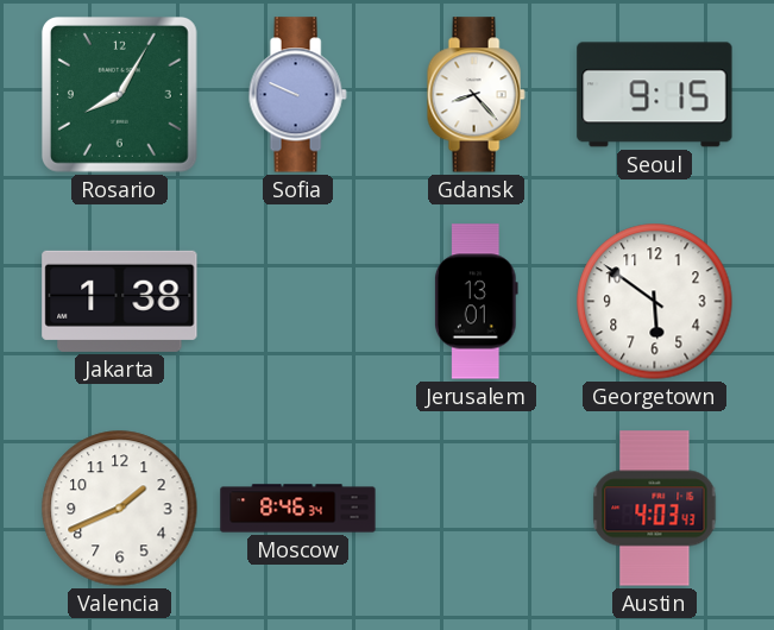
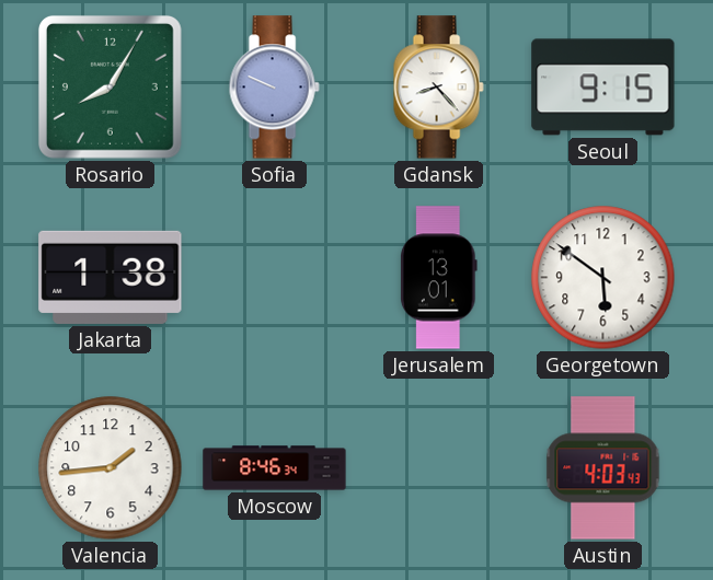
Valencia: 1:41 -> 1:44 (111, 468)
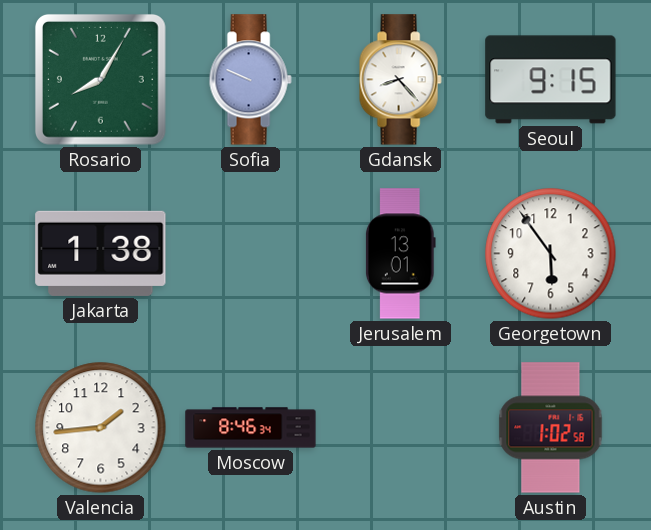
Georgetown: 5:51 -> 5:54 (551, 254)
Austin: 4:03 -> 1:02 (551, 428)
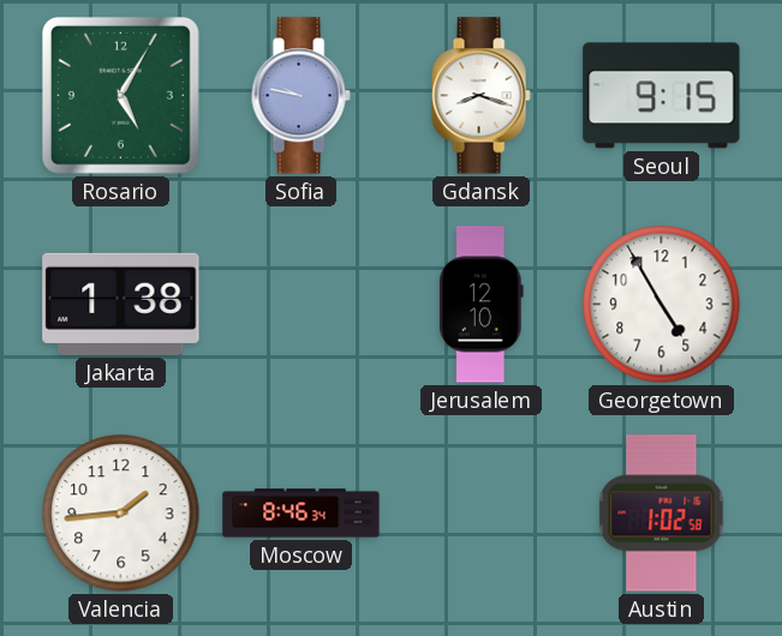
Rosario: 8:05 -> 5:05 (121, 96)
Sofia: 9:49 -> 9:47 (300, 96)
Gdansk: 8:23 -> 8:18 (480, 96)
Jerusalem: 13:01 -> 12:10 (480, 305)
Georgetown: 5:54 -> 4:55 (662, 305)
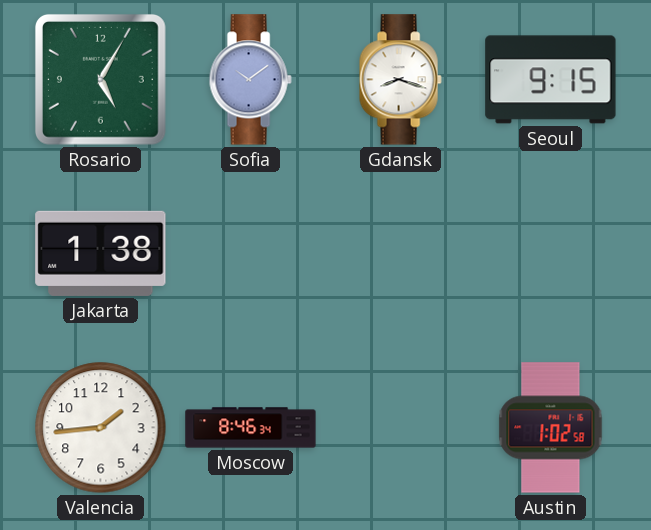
Sofia: 9:47 -> 10:09 (250, 80)
Jerusalem: 12:10 -> none (480, 305)
Georgetown: 4:55 -> none (662, 305)
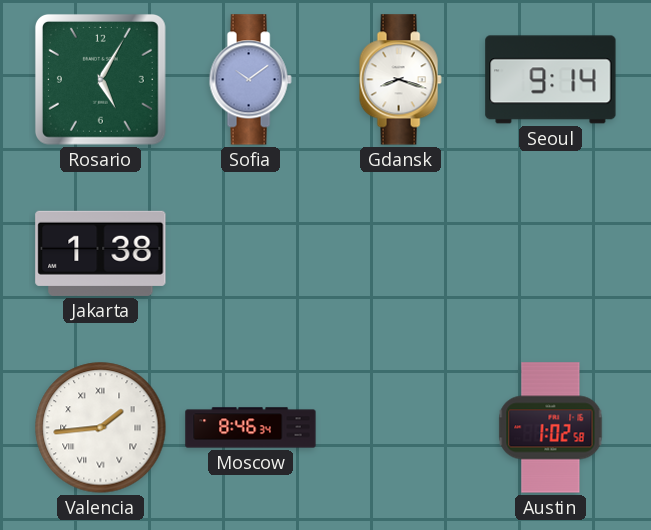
Seoul: 9:15 -> 9:14 (551, 80)
Valencia numerals: Arabic -> Roman (101, 428)
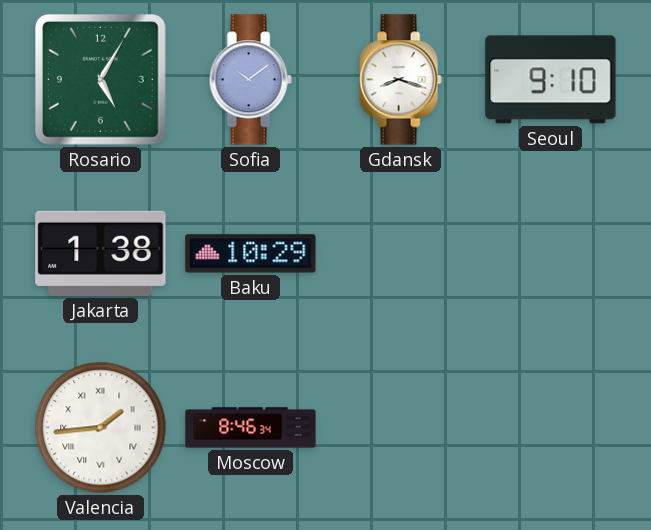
Seoul: 9:14 -> 9:10 (551, 80)
Baku: none -> 10:29 (251, 254)
Austin: 1:02 -> none (551, 428)
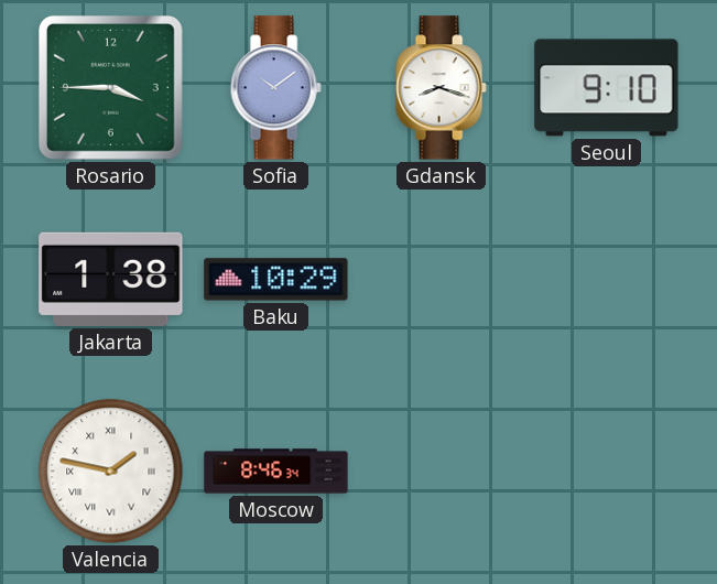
Rosario: 5:05 -> 3:45 (111, 88)
Valencia: 1:44 -> 1:47 (111, 472)
